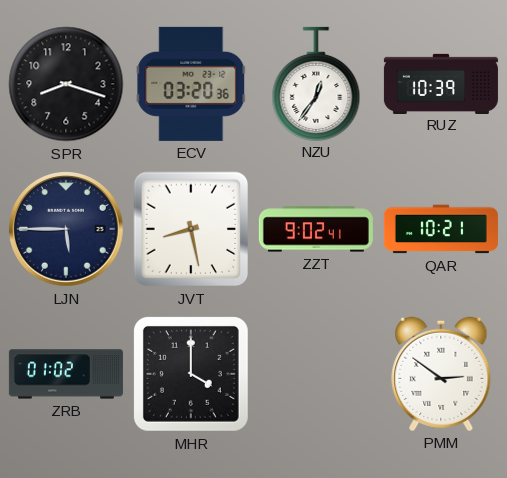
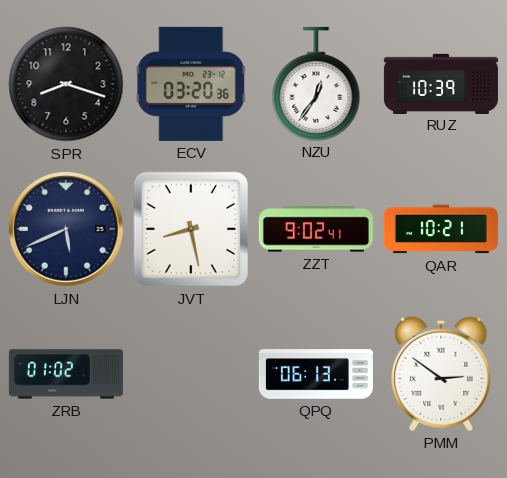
LJN: 5:45 -> 5:41 (66, 229)
MHR: 4:00 -> none (191, 374)
QPQ: none -> 06:13 (316, 374)
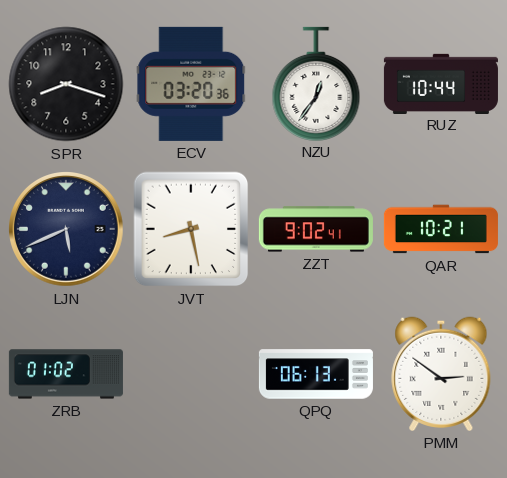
RUZ: 10:39 -> 10:44 (441, 83)
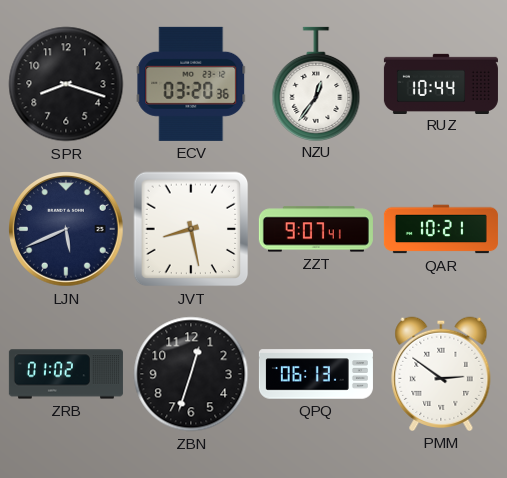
ZZT: 9:02 -> 9:07 (316, 229)
ZBN: none -> 12:33 (191, 374)
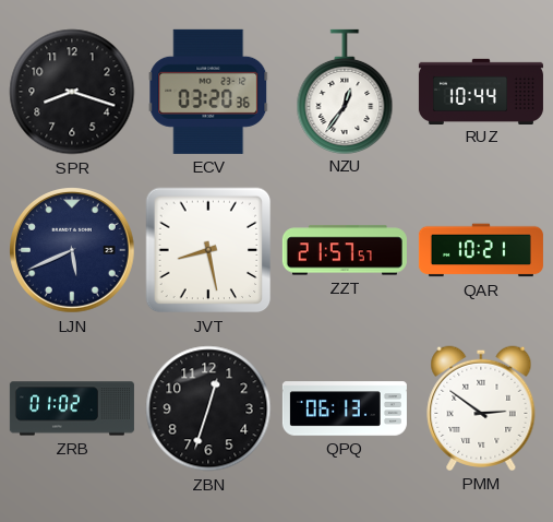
ZZT: 9:07 -> 21:57 (345, 250)
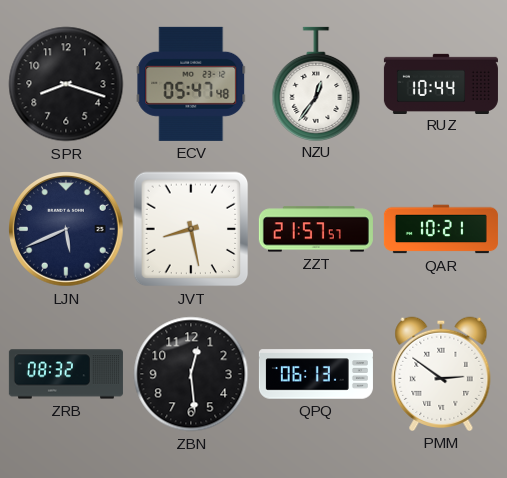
ECV: 03:20 -> 05:47 (191, 84)
ZRB: 01:02 -> 08:32 (66, 374)
ZBN: 12:33 -> 12:29 (191, 374)
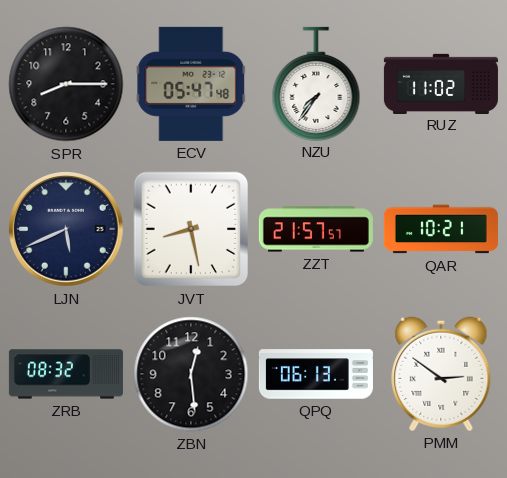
SPR: 8:18 -> 8:15 (66, 84)
NZU: 12:36 -> 7:36 (316, 83)
RUZ: 10:44 -> 11:02 (441, 83)
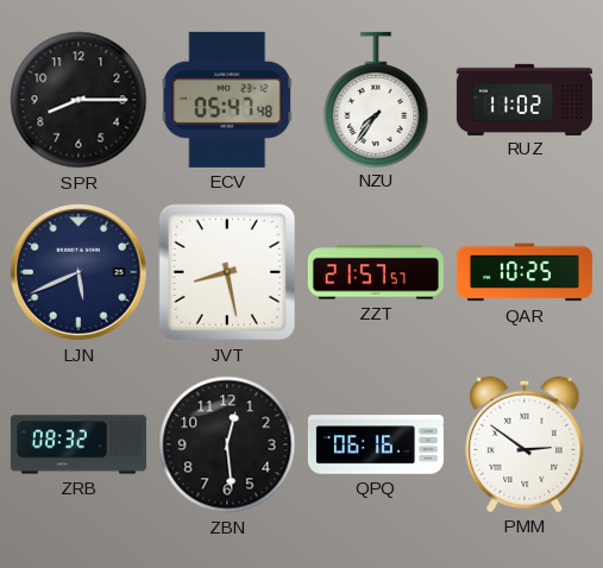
QAR: 10:21 -> 10:25 (525, 272)
QPQ: 06:13 -> 06:16 (376, 444)
